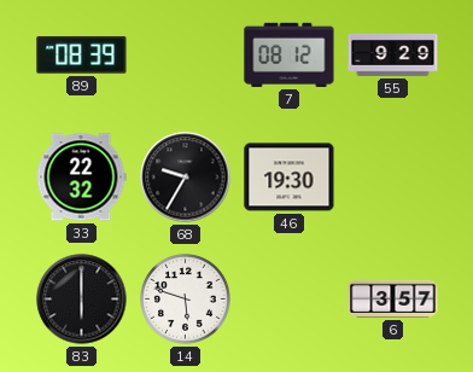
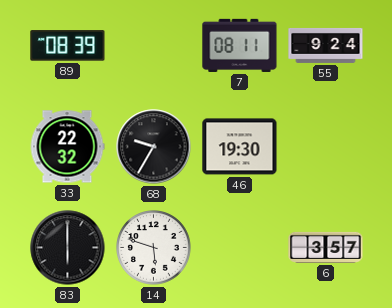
7: 08:12 -> 08:11 (240, 45)
55: 9:29 -> 9:24 (326, 45)
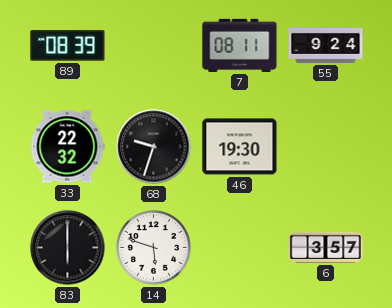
68: 9:35 -> 9:33 (154, 147)
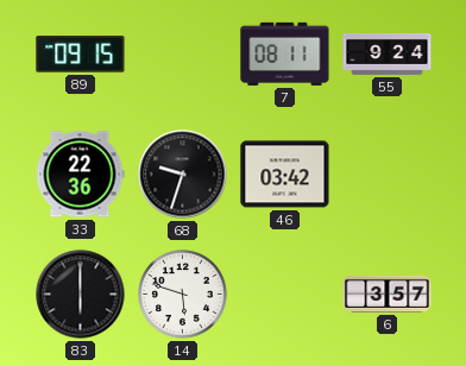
89: 08:39 -> 09:15 (81, 55)
33: 22:32 -> 22:36 (80, 175)
46: 19:30 -> 03:42 (285, 175)
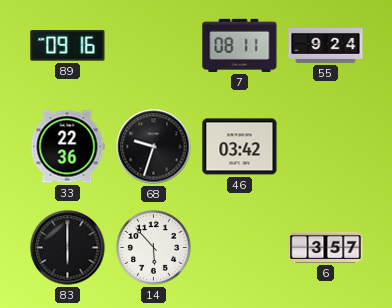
89: 09:15 -> 09:16 (68, 46)
14: 5:48 -> 5:53 (154, 248)
